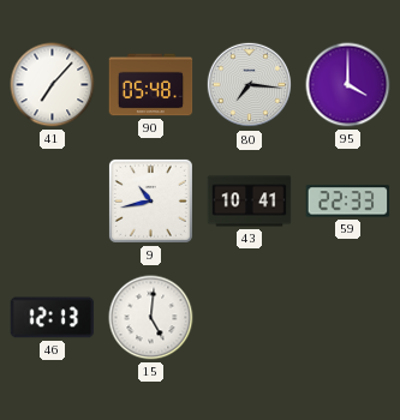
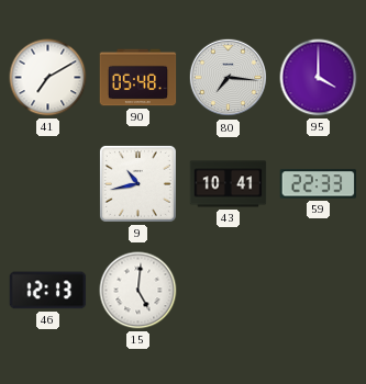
41: 7:07 -> 7:10 (48, 78)
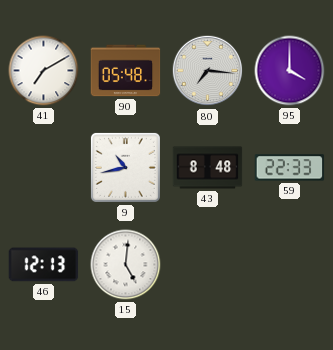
43: 10:41 -> 8:48 (208, 168)
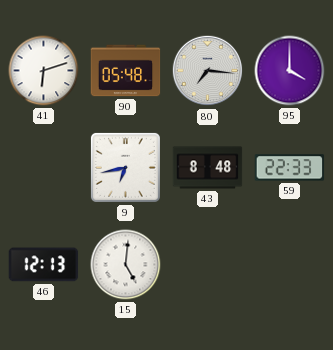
41: 7:10 -> 6:12 (44, 71)
9: 10:43 -> 6:43 (125, 167)
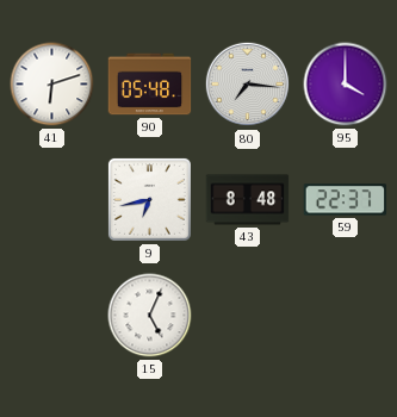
59: 22:33 -> 22:37 (346, 200)
46: 12:13 -> none (44, 265)
15: 5:01 -> 5:04 (150, 316)
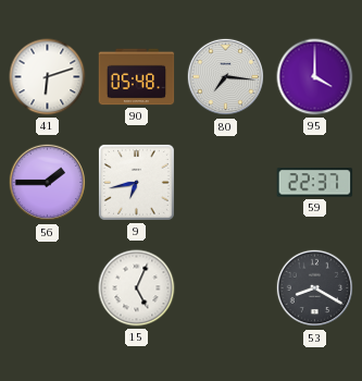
56: none -> 1:45 (48, 183)
43: 8:48 -> none (248, 200)
53: none -> 8:20 (315, 288)
